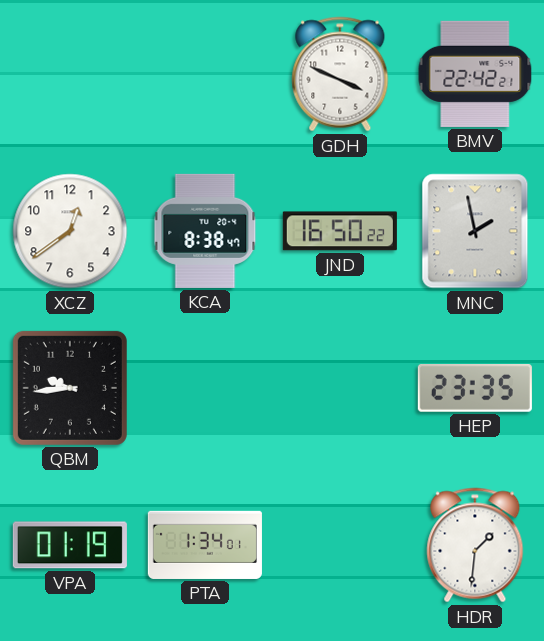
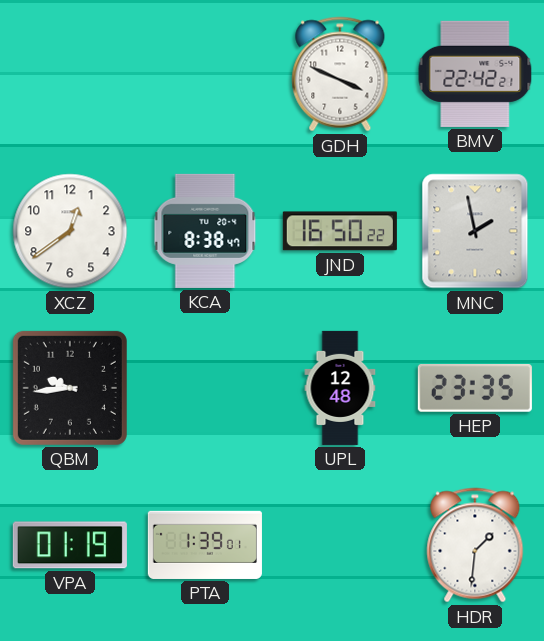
UPL: none -> 12:48 (340, 388)
PTA: 1:34 -> 1:39 (205, 545)
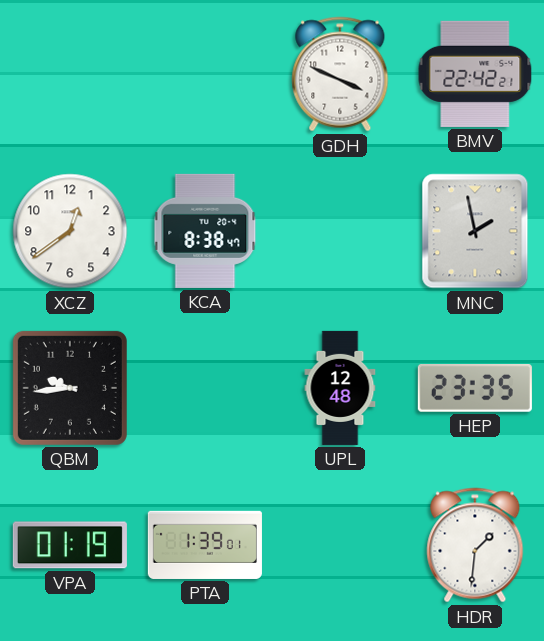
JND: 16:50 -> none (340, 231)
